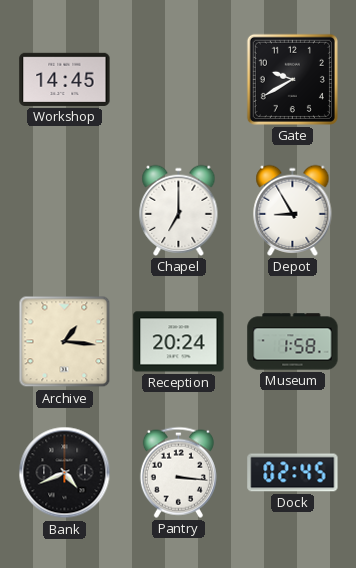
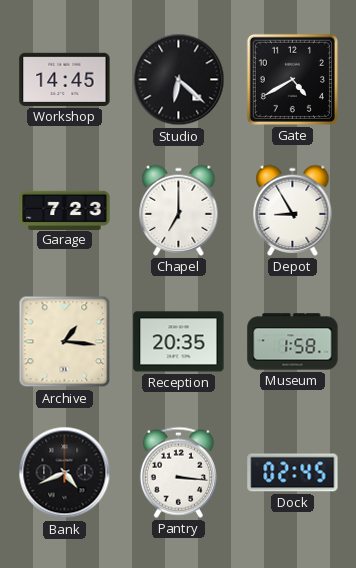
Studio: none -> 6:22 (179, 80)
Gate: 9:40 -> 4:40 (292, 79)
Garage: none -> 7:23 (65, 210)
Reception: 20:24 -> 20:35 (179, 342)
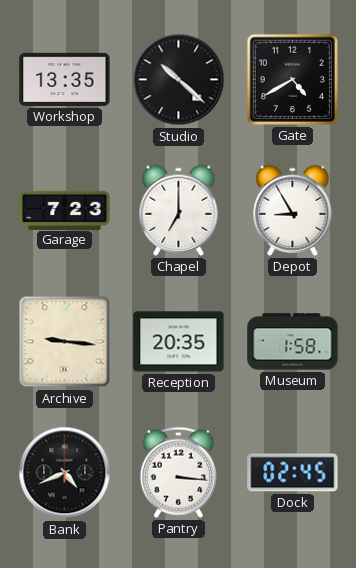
Workshop: 14:45 -> 13:35 (65, 79)
Studio: 6:22 -> 10:22 (179, 80)
Archive: 1:16 -> 9:16 (65, 342)
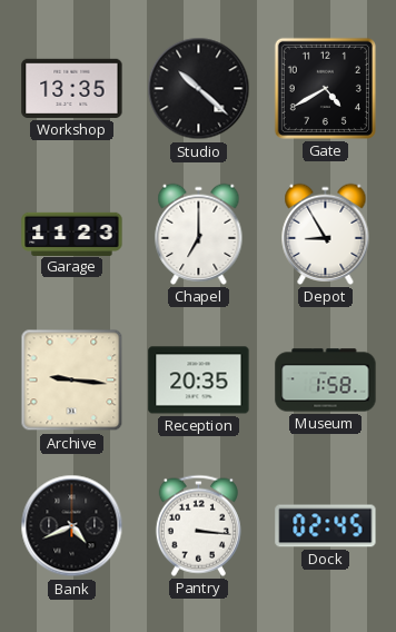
Garage: 7:23 -> 11:23 (72, 234)
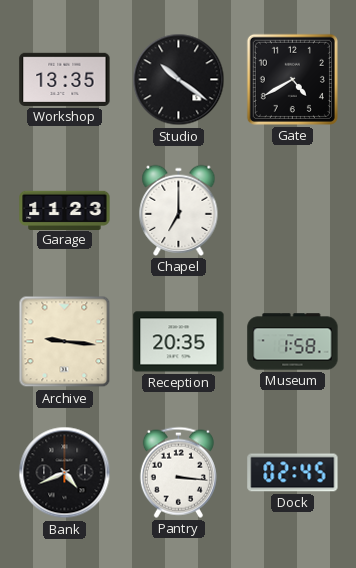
Studio: 10:22 -> 10:21 (179, 80)
Depot: 8:55 -> none (326, 234)
